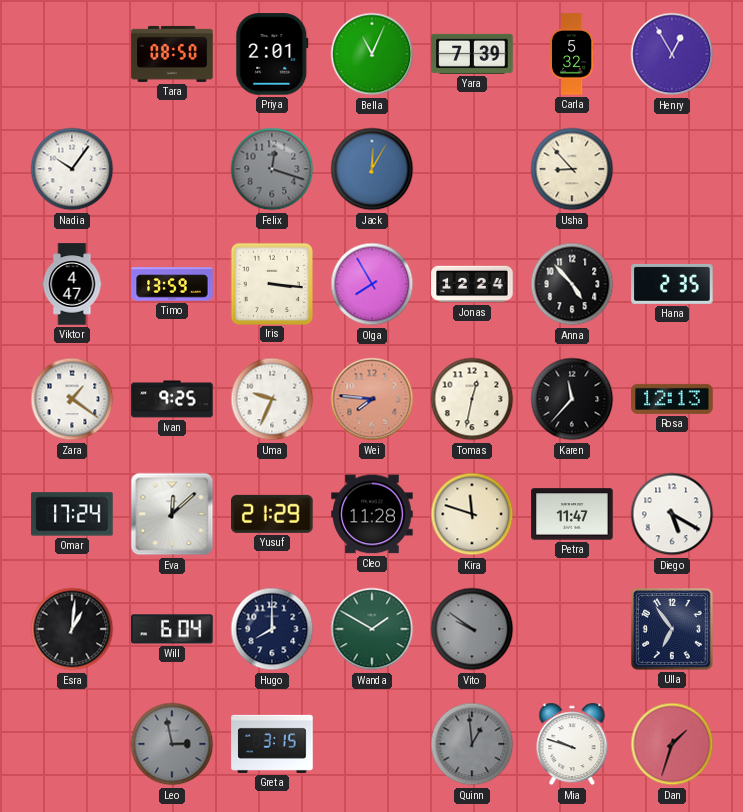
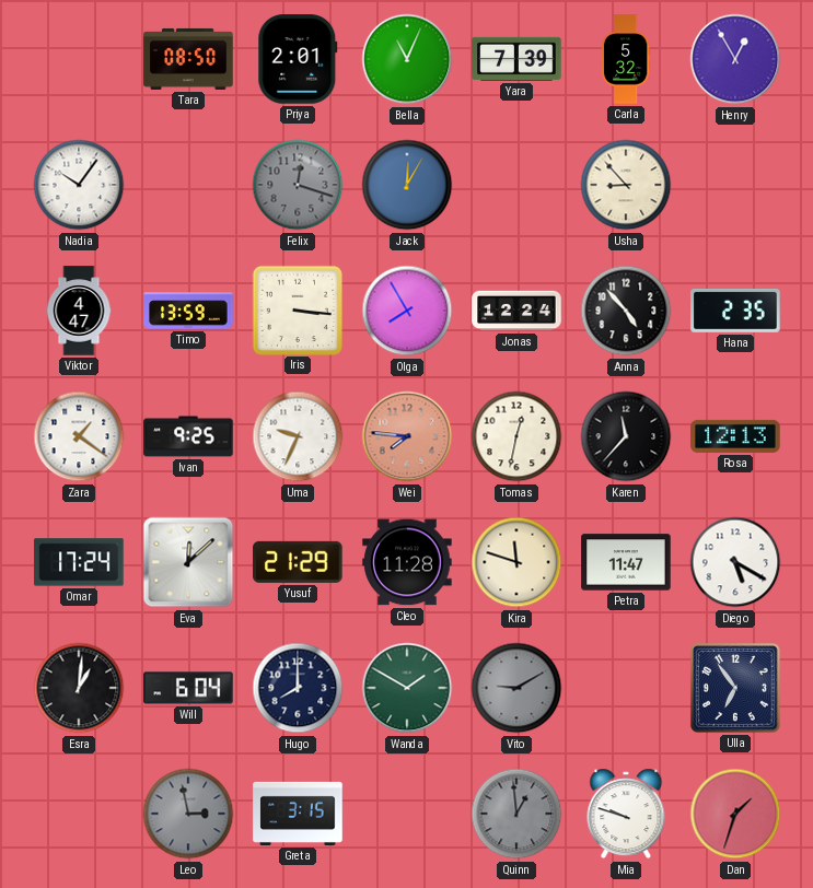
Vito: 9:51 -> 9:10 (516, 688)
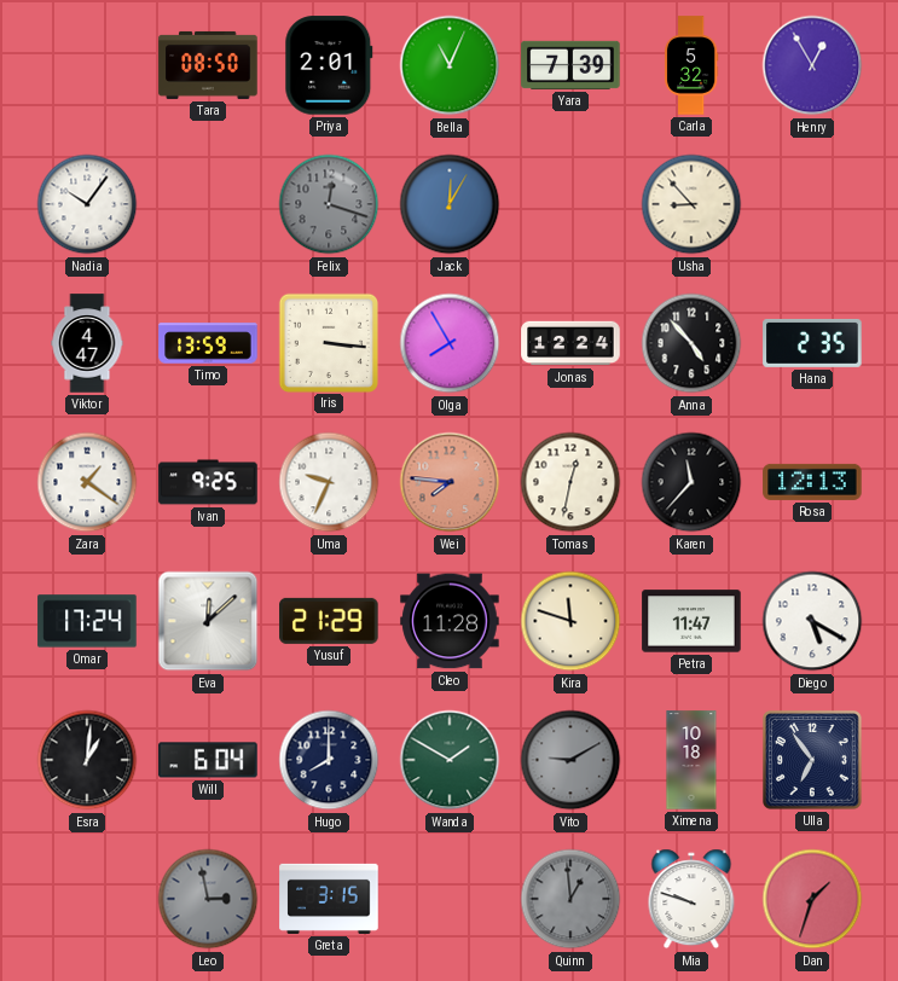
Ximena: none -> 10:18 (691, 760)
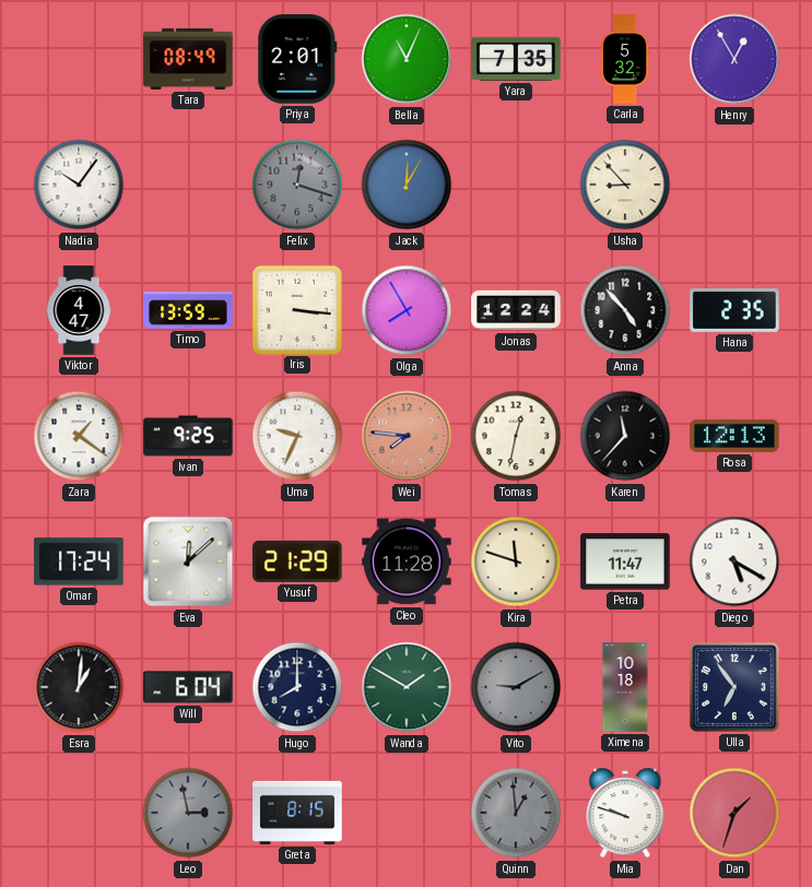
Tara: 08:50 -> 08:49 (188, 59)
Yara: 7:39 -> 7:35 (516, 59)
Greta: 3:15 -> 8:15 (297, 813)
